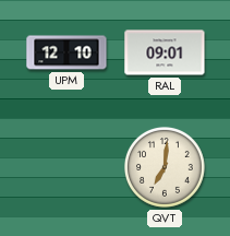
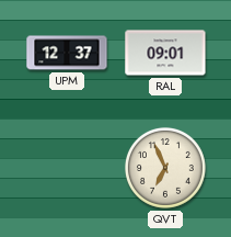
UPM: 12:10 -> 12:37 (67, 53)
QVT: 7:01 -> 6:56 (166, 168)
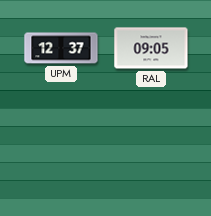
RAL: 09:01 -> 09:05 (151, 48)
QVT: 6:56 -> none (166, 168)
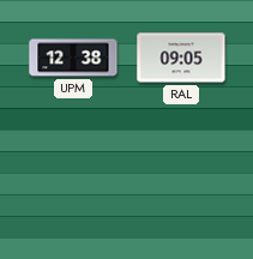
UPM: 12:37 -> 12:38 (73, 58)
